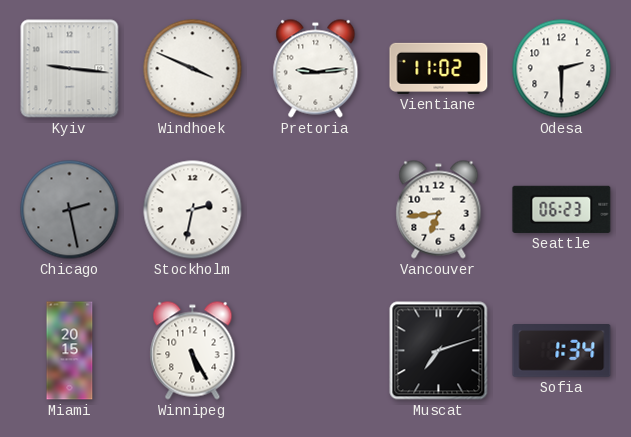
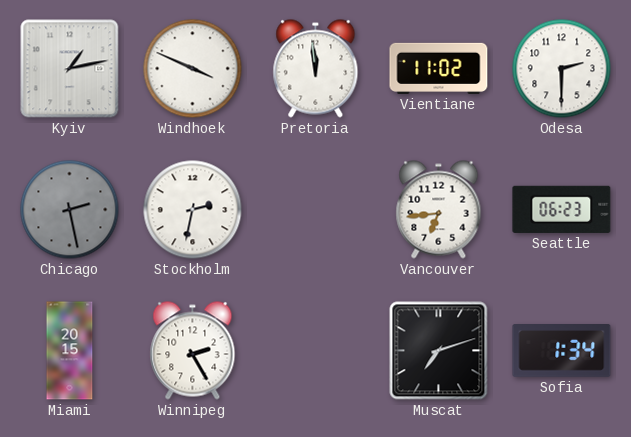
Kyiv: 9:16 -> 1:13 (70, 69)
Pretoria: 9:14 -> 11:59 (316, 69)
Winnipeg: 5:25 -> 2:25 (193, 351)
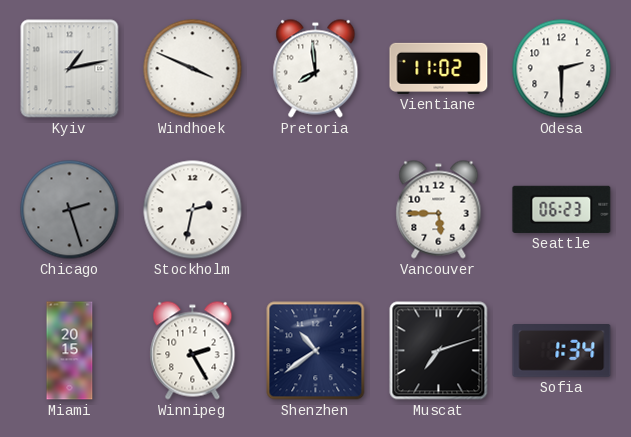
Pretoria: 11:59 -> 7:59 (316, 69)
Chicago: 2:28 -> 2:27 (70, 210)
Vancouver: 6:44 -> 5:45 (439, 210)
Shenzhen: none -> 10:39 (316, 351)
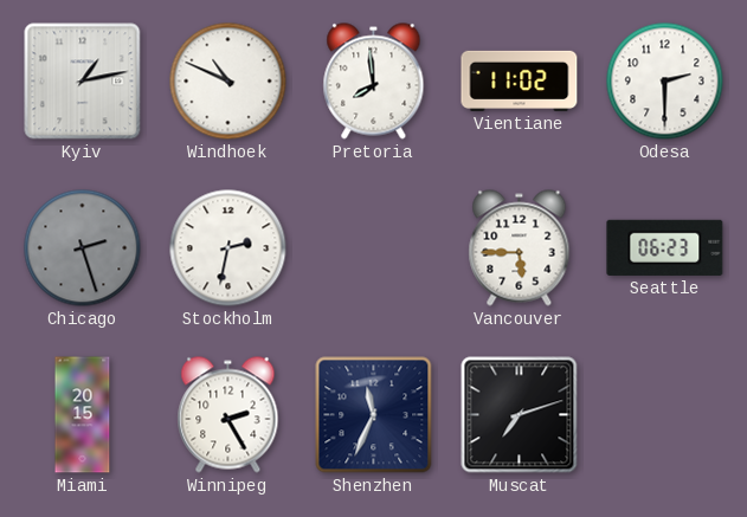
Windhoek: 3:49 -> 10:49 (228, 82)
Shenzhen: 10:39 -> 11:34 (374, 415)
Sofia: 1:34 -> none (562, 351)
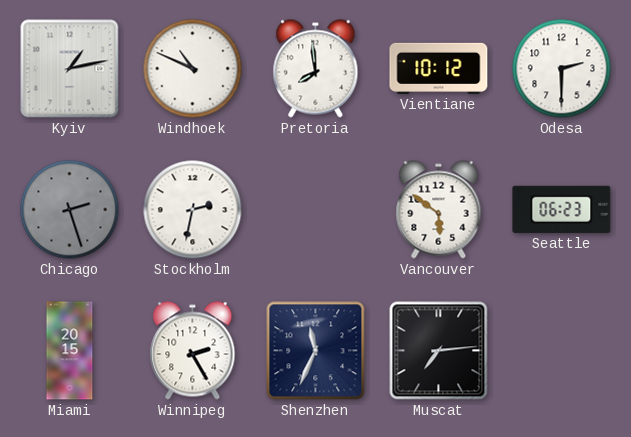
Vientiane: 11:02 -> 10:12 (439, 68)
Vancouver: 5:45 -> 5:51 (439, 210)
Muscat: 7:12 -> 7:14 (439, 351)
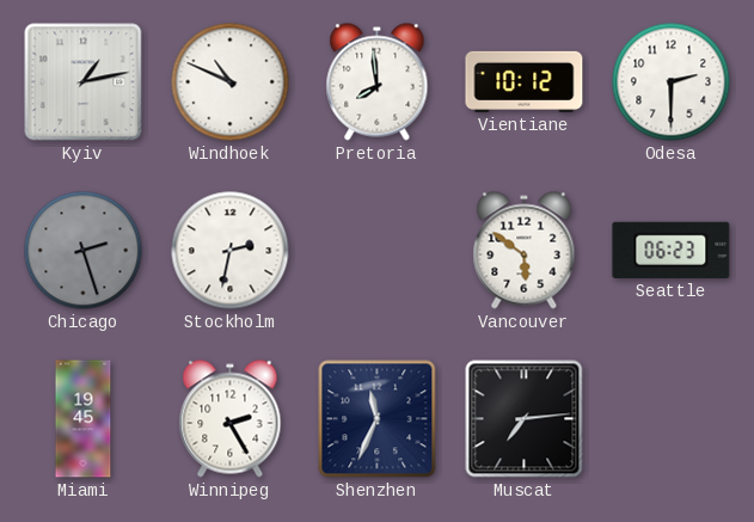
Miami: 20:15 -> 19:45 (84, 419)
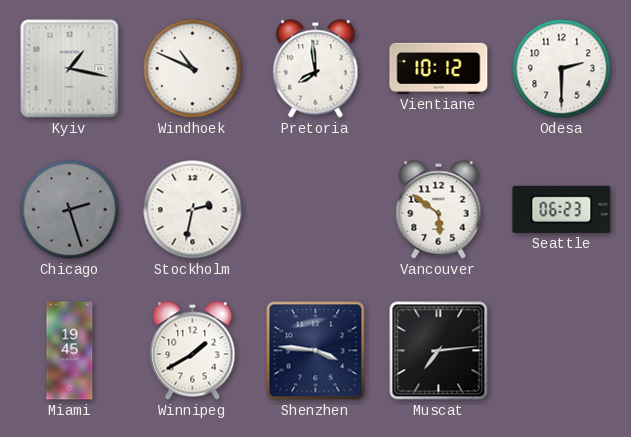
Kyiv: 1:13 -> 1:17 (70, 69)
Winnipeg: 2:25 -> 1:40 (193, 351)
Shenzhen: 11:34 -> 3:46 (316, 351)
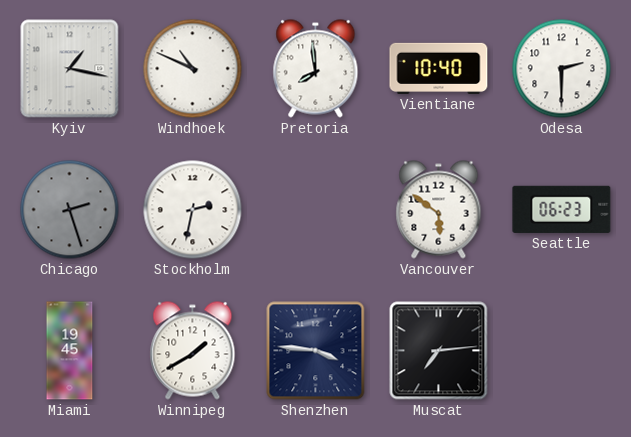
Vientiane: 10:12 -> 10:40 (439, 68)
